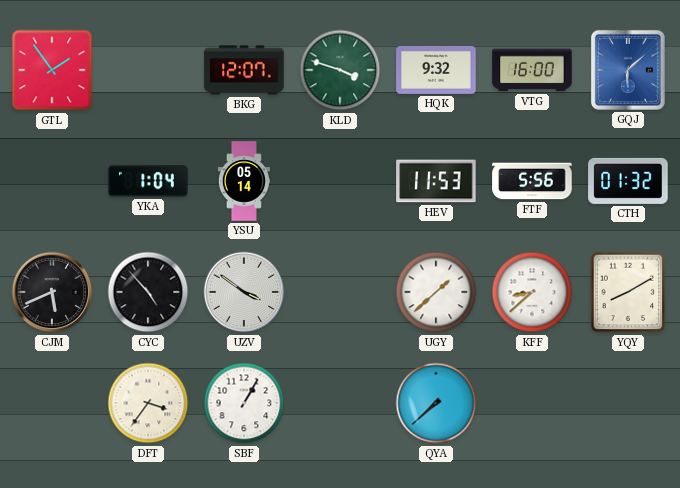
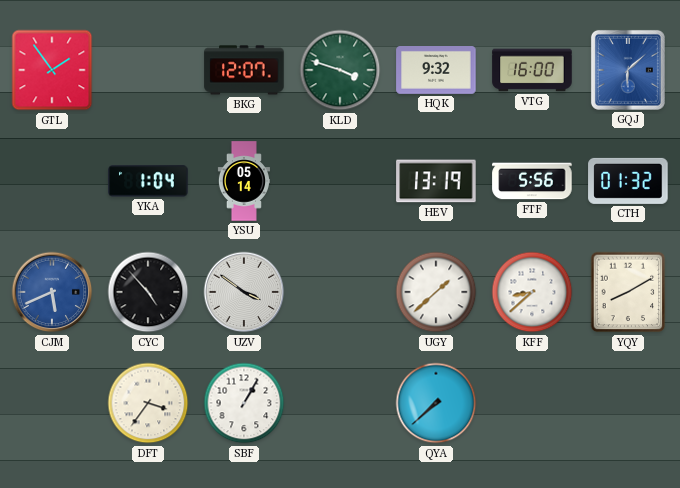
HEV: 11:53 -> 13:19 (436, 181)
CJM dial: black -> blue (52, 292)
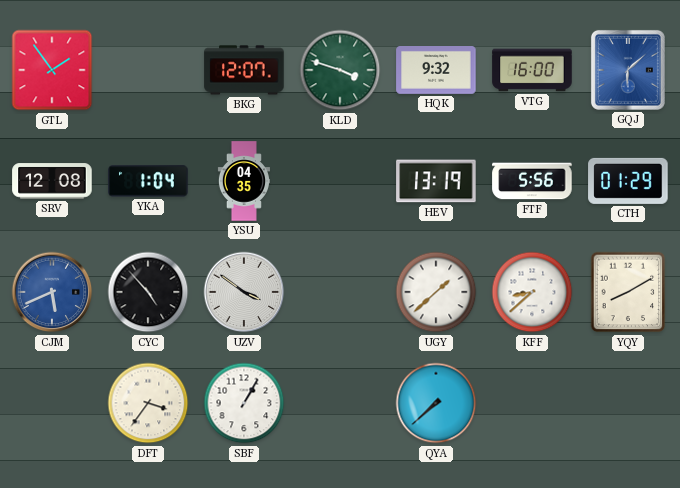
SRV: none -> 12:08 (52, 181)
YSU: 05:14 -> 04:35 (244, 181)
CTH: 01:32 -> 01:29 (628, 181)
